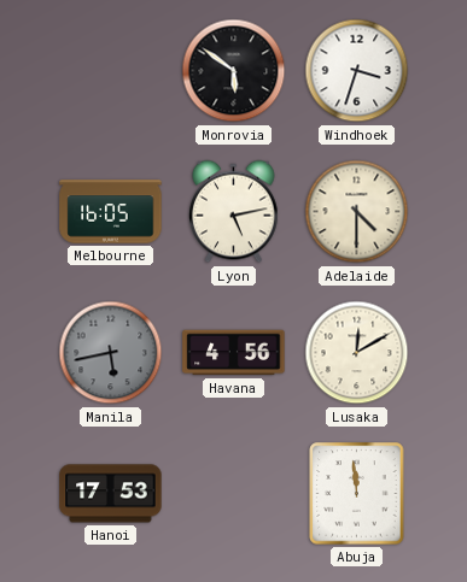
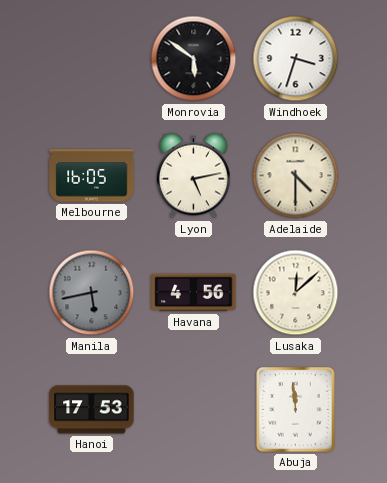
Lusaka: 12:10 -> 12:08 (296, 293)
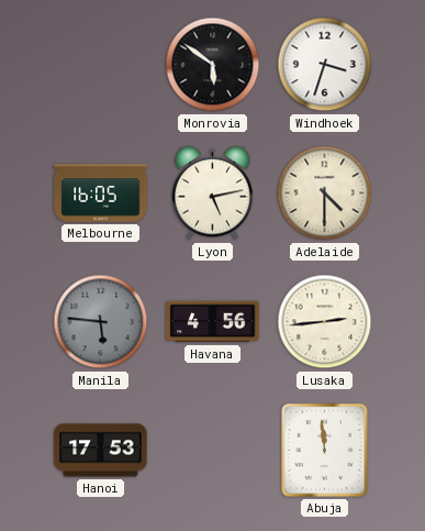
Manila: 5:43 -> 5:46 (101, 322)
Lusaka: 12:08 -> 2:44 (325, 322)
